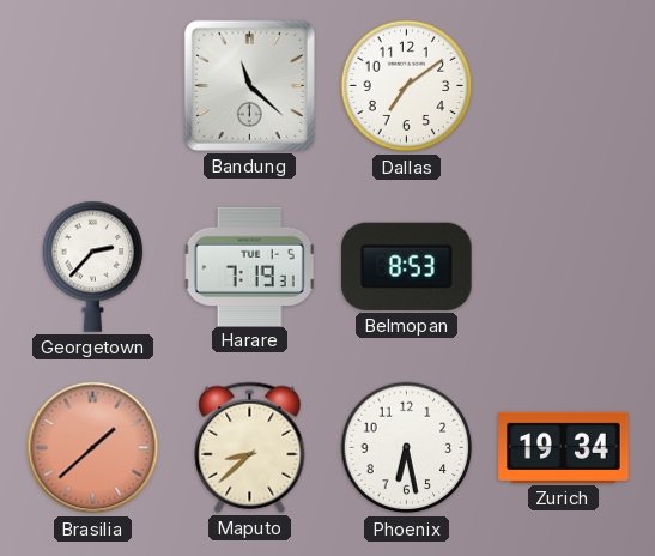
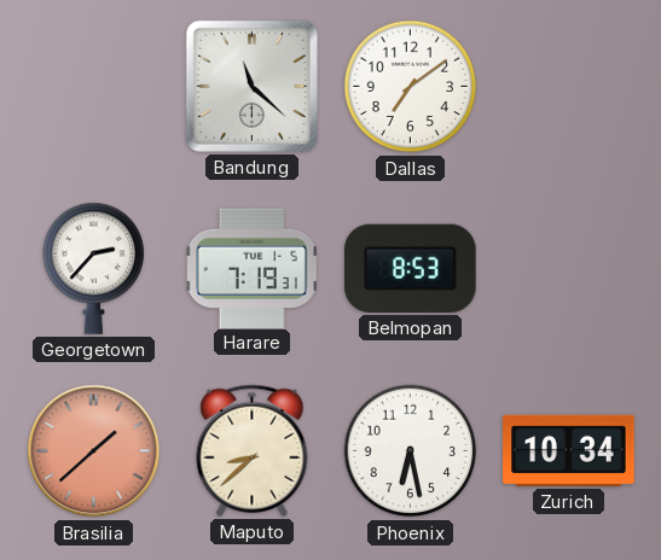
Zurich: 19:34 -> 10:34 (569, 450)
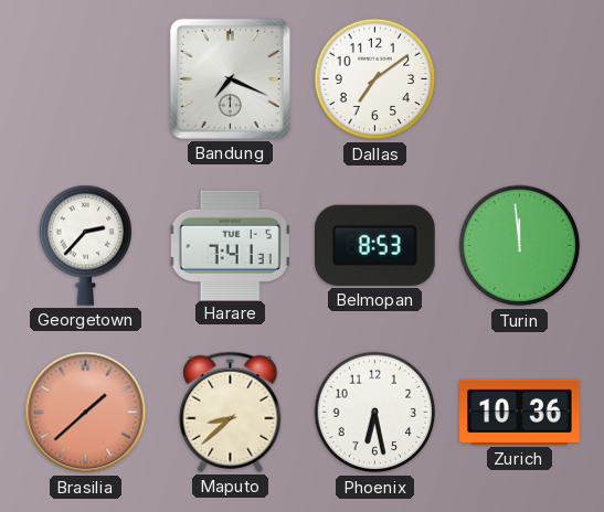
Bandung: 11:22 -> 7:19 (230, 78)
Harare: 7:19 -> 7:41 (230, 245)
Turin: none -> 11:59 (520, 246)
Zurich: 10:34 -> 10:36 (520, 412)
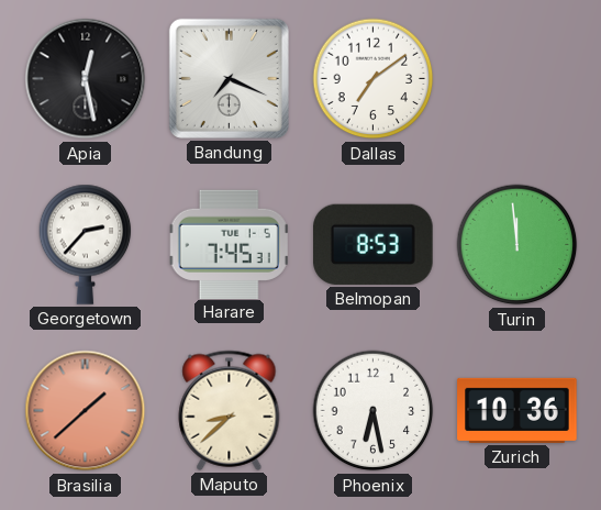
Apia: none -> 12:28 (86, 79)
Harare: 7:41 -> 7:45 (229, 244)
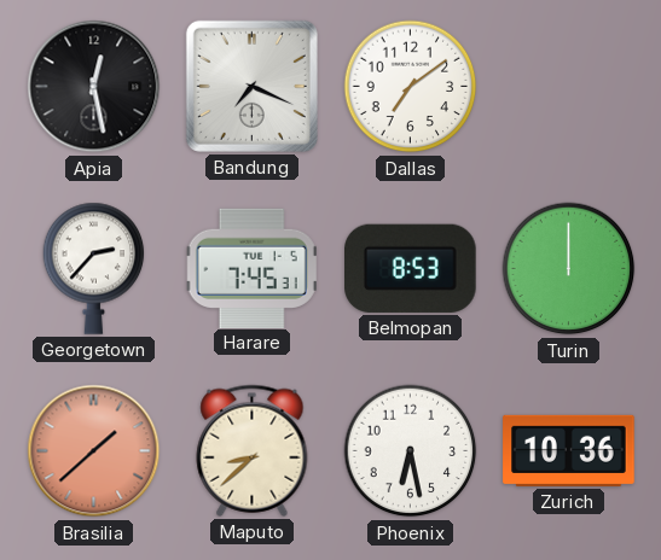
Turin: 11:59 -> 12:00 (569, 269)
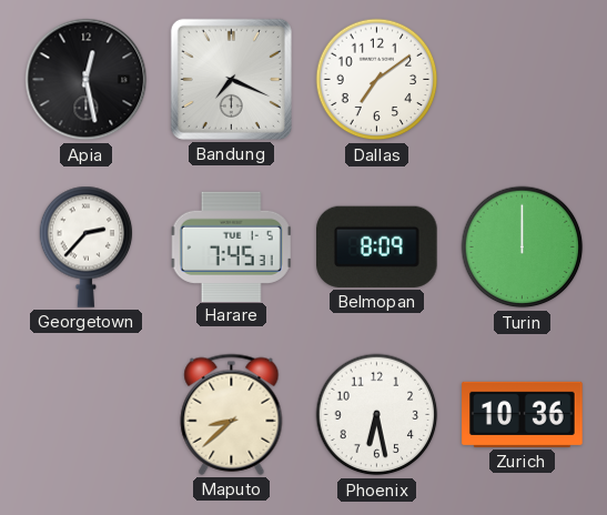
Belmopan: 8:53 -> 8:09 (377, 246)
Brasilia: 1:38 -> none (94, 451)
